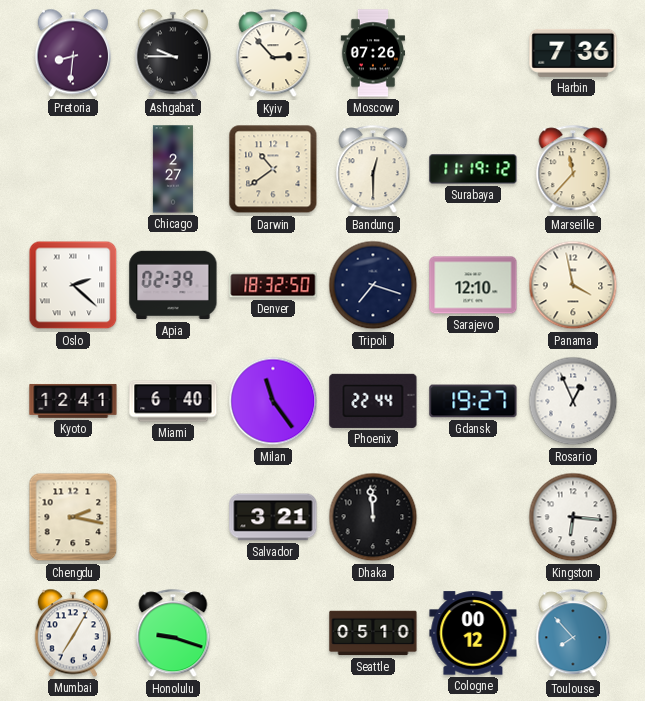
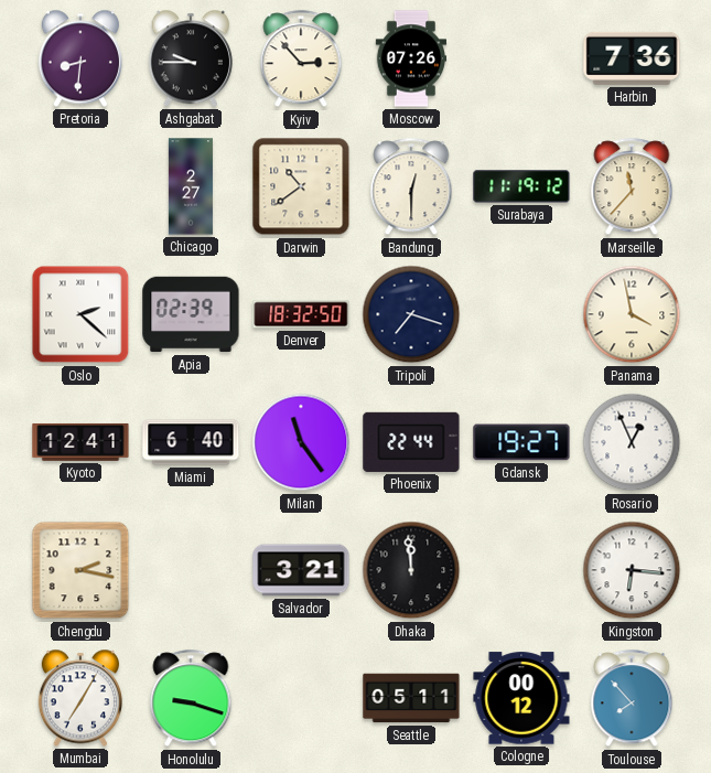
Sarajevo: 12:10 -> none (473, 285)
Seattle: 05:10 -> 05:11 (411, 698)
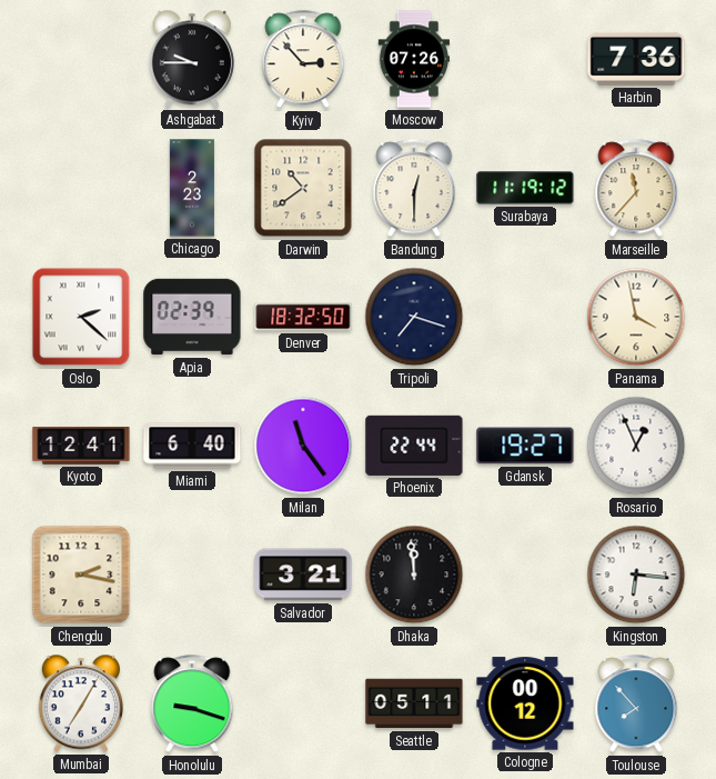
Pretoria: 8:31 -> none (80, 58)
Chicago: 2:27 -> 2:23 (192, 188)
